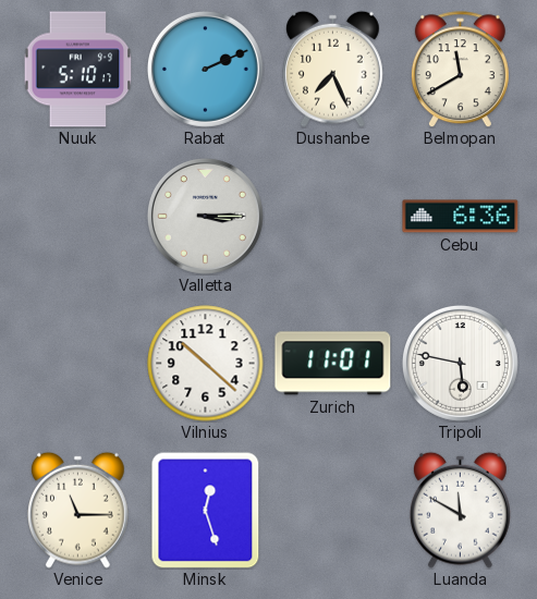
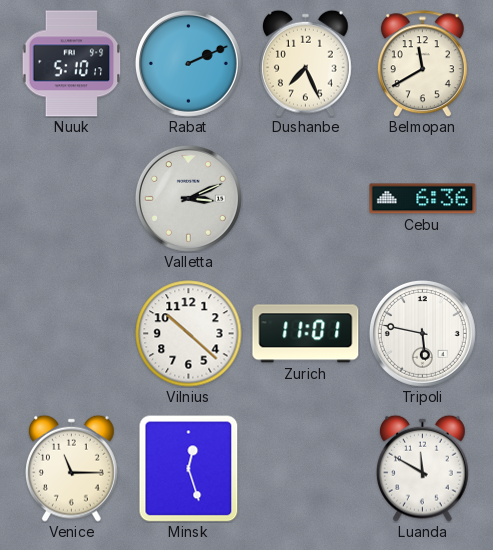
Valletta: 3:15 -> 3:11 (188, 198)
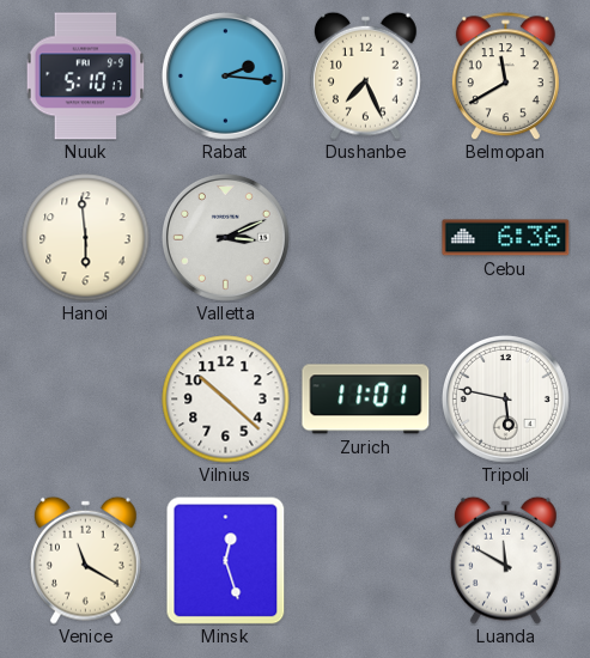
Rabat: 2:11 -> 2:16 (225, 75)
Hanoi: none -> 5:59 (86, 238)
Venice: 11:15 -> 11:20 (86, 560)
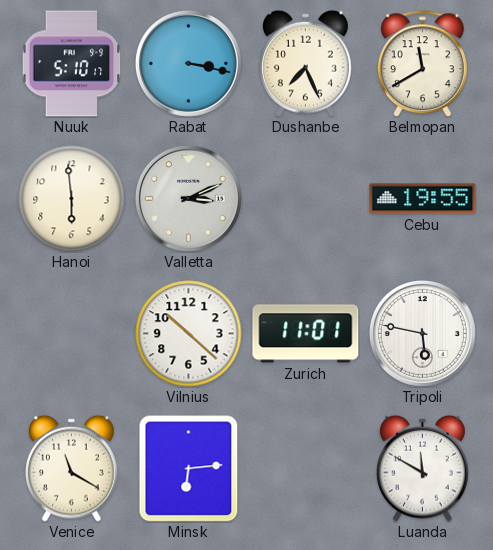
Rabat: 2:16 -> 3:17 (188, 63)
Cebu: 6:36 -> 19:55 (423, 199)
Minsk: 12:27 -> 6:14 (189, 468)
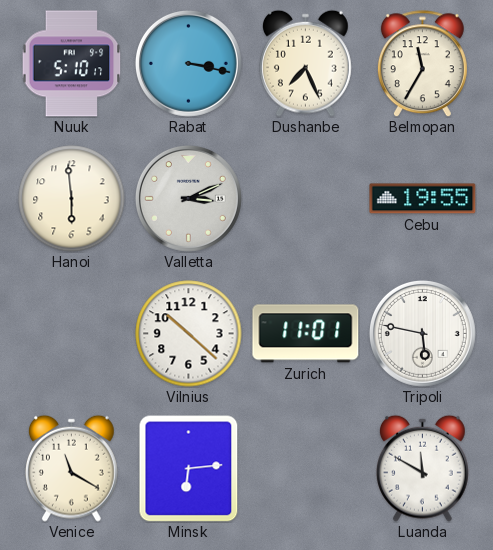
Belmopan: 11:40 -> 11:35 (422, 64)
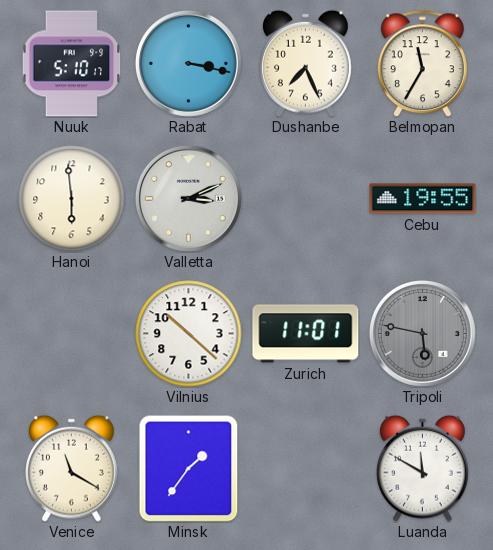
Tripoli dial: white -> grey (422, 333)
Minsk: 6:14 -> 1:36 (189, 468)
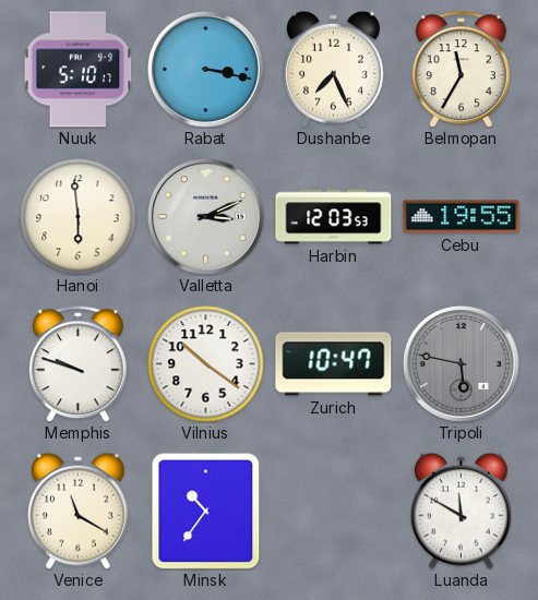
Harbin: none -> 12:03 (334, 217)
Memphis: none -> 9:48 (77, 364)
Vilnius: 10:22 -> 10:21 (206, 364)
Zurich: 11:01 -> 10:47 (334, 364)
Minsk: 1:36 -> 10:36 (206, 511)
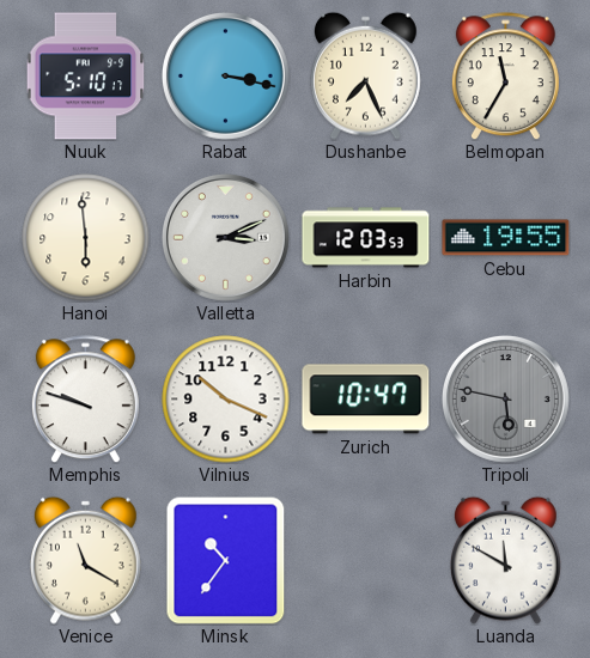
Vilnius: 10:21 -> 10:19 (226, 400)
